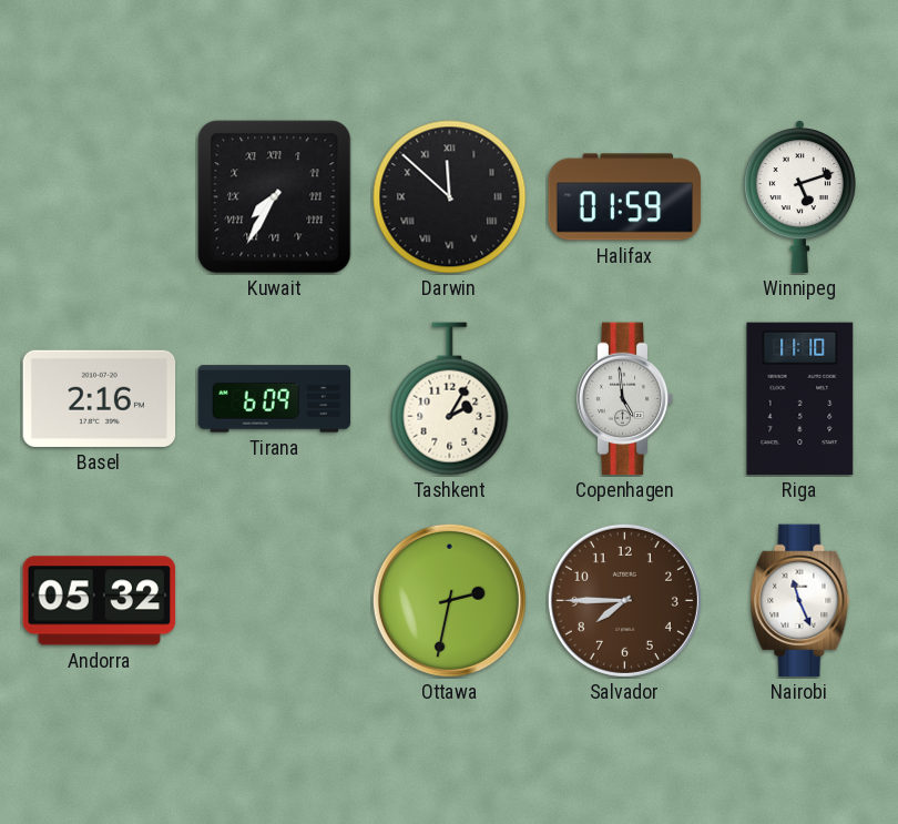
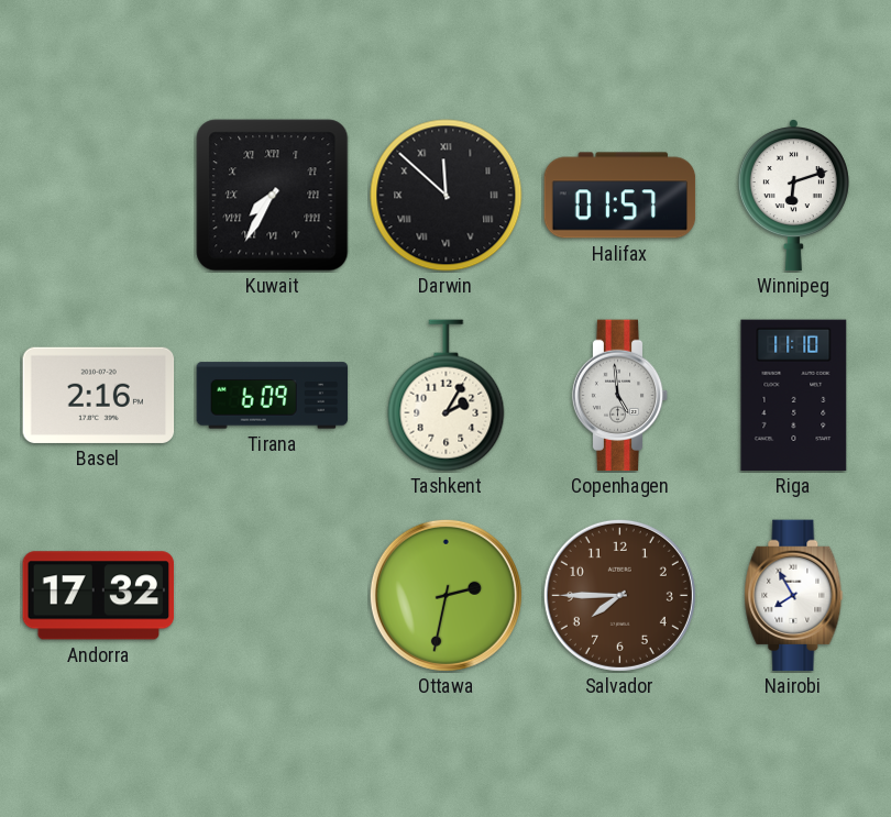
Halifax: 01:59 -> 01:57 (620, 196)
Winnipeg: 5:12 -> 6:12 (793, 196)
Andorra: 05:32 -> 17:32 (99, 596)
Nairobi: 11:26 -> 7:55 (794, 596)
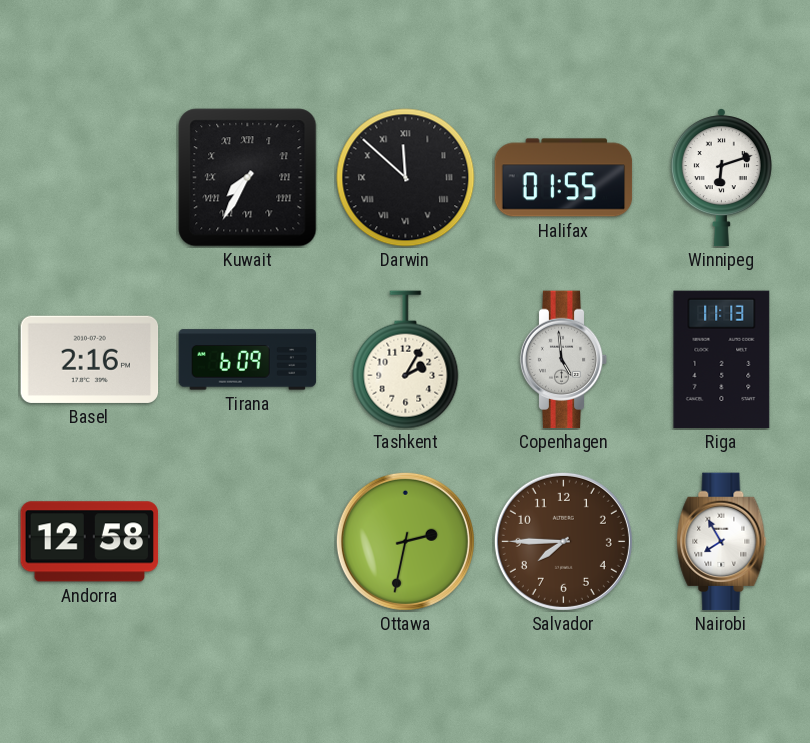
Halifax: 01:57 -> 01:55 (564, 178)
Riga: 11:10 -> 11:13 (722, 360)
Andorra: 17:32 -> 12:58 (90, 542)
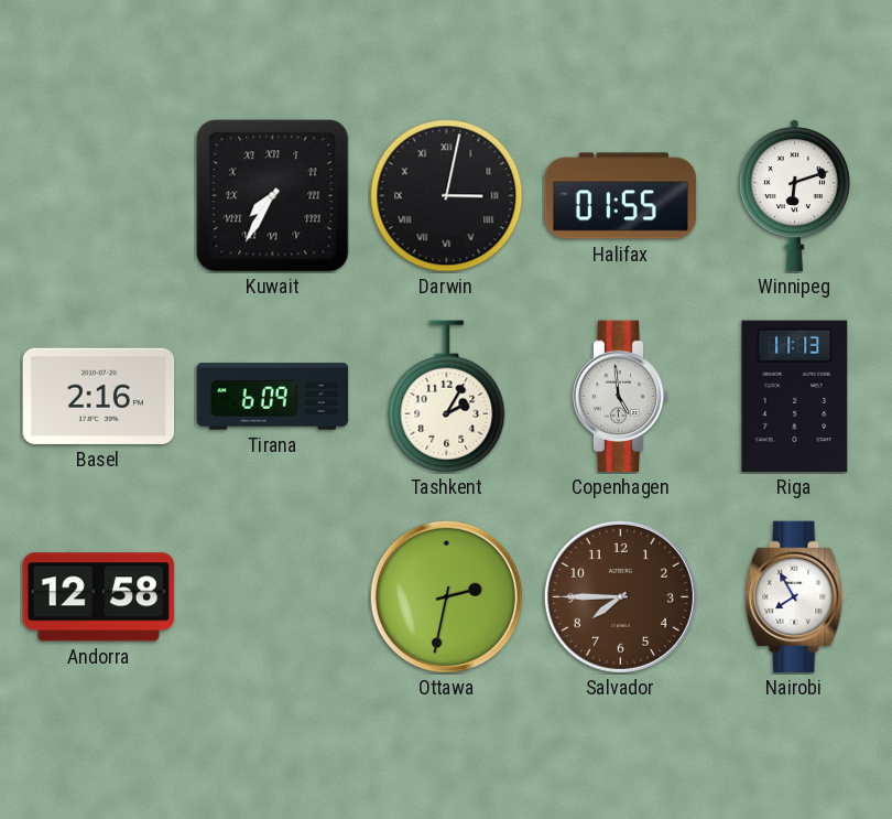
Darwin: 11:52 -> 3:02 (447, 196)
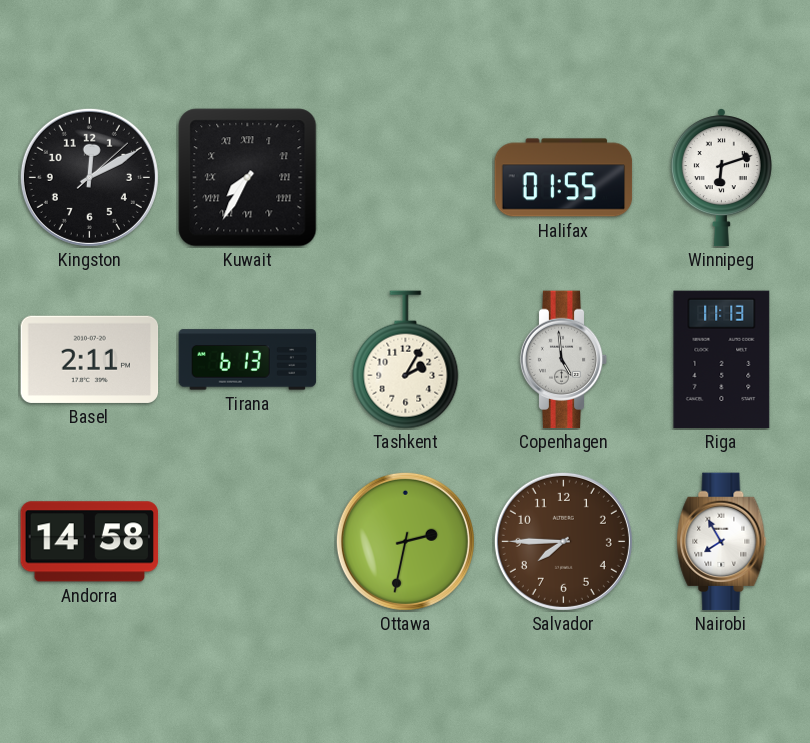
Kingston: none -> 12:10 (89, 177)
Darwin: 3:02 -> none (447, 196)
Basel: 2:16 -> 2:11 (90, 359)
Tirana: 6:09 -> 6:13 (248, 360)
Andorra: 12:58 -> 14:58 (90, 542)
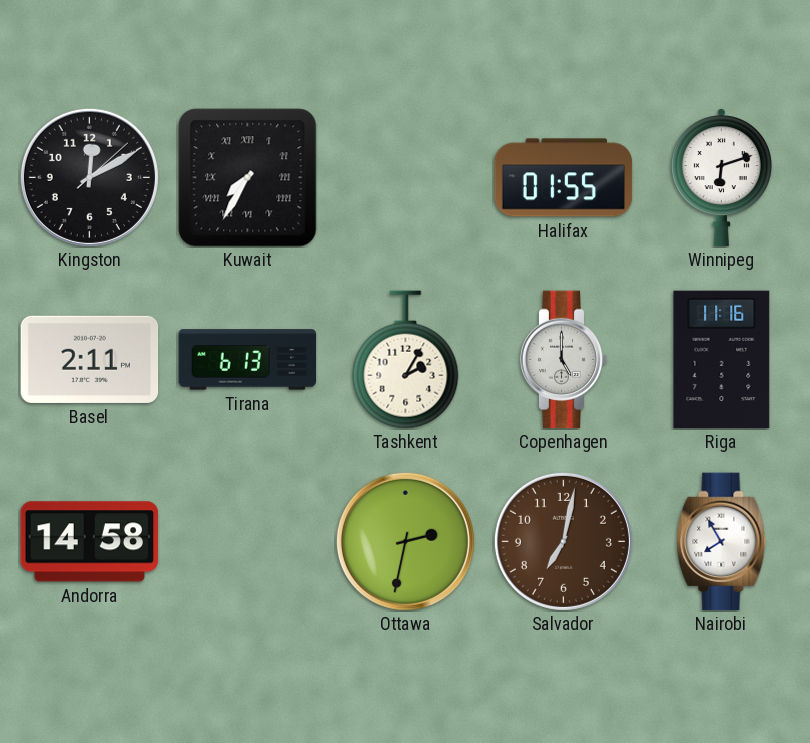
Copenhagen: 4:59 -> 5:00 (564, 360)
Riga: 11:13 -> 11:16 (722, 360)
Salvador: 7:45 -> 7:02 (563, 541)
